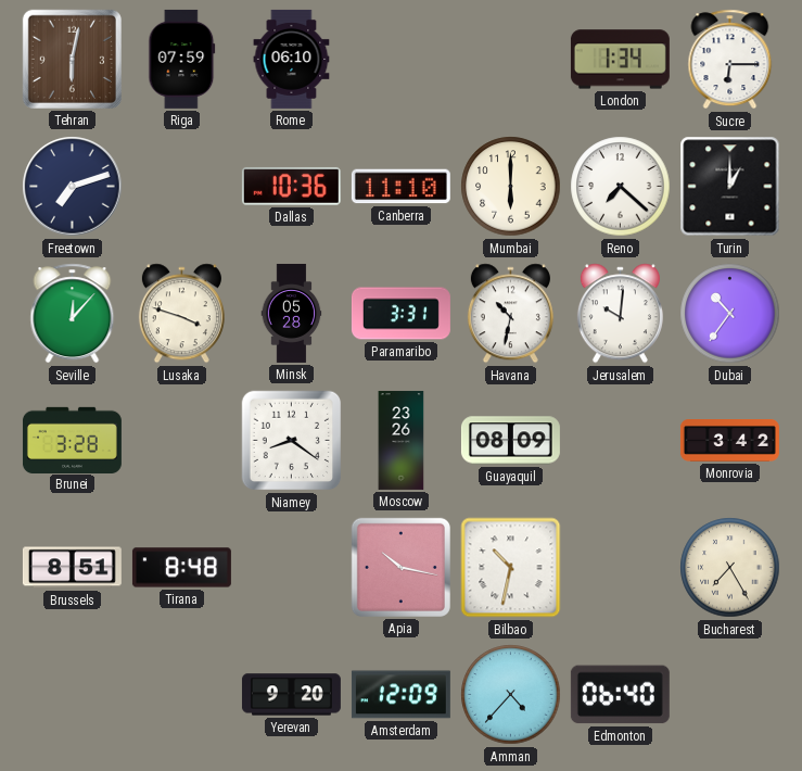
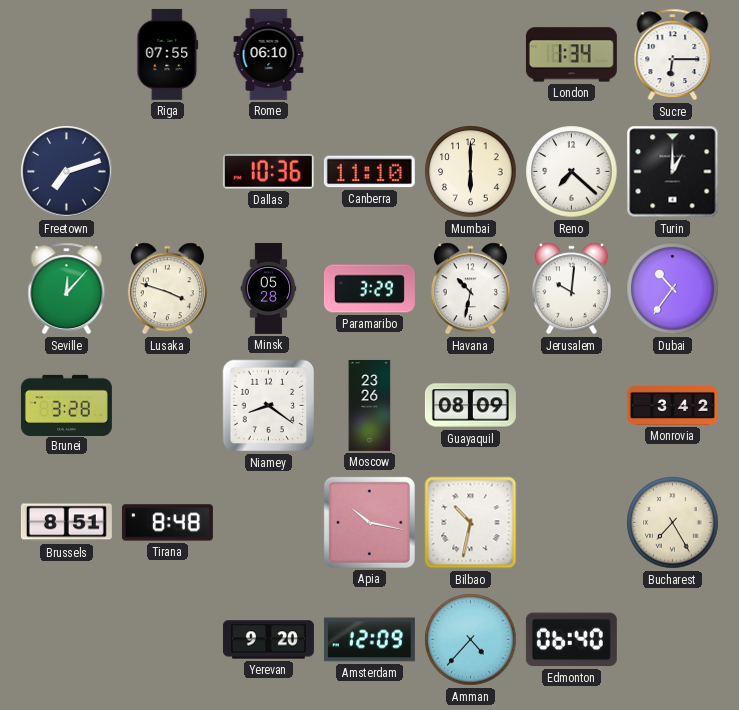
Tehran: 6:02 -> none (72, 59)
Riga: 07:59 -> 07:55 (168, 54)
Paramaribo: 3:31 -> 3:29 (369, 289)
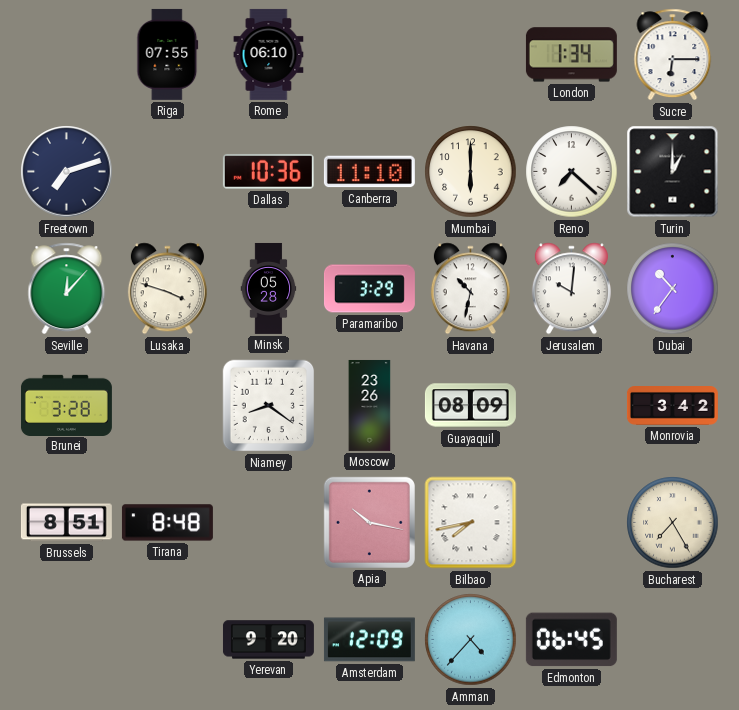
Bilbao: 10:32 -> 7:43 (471, 523)
Edmonton: 06:40 -> 06:45 (571, 640)
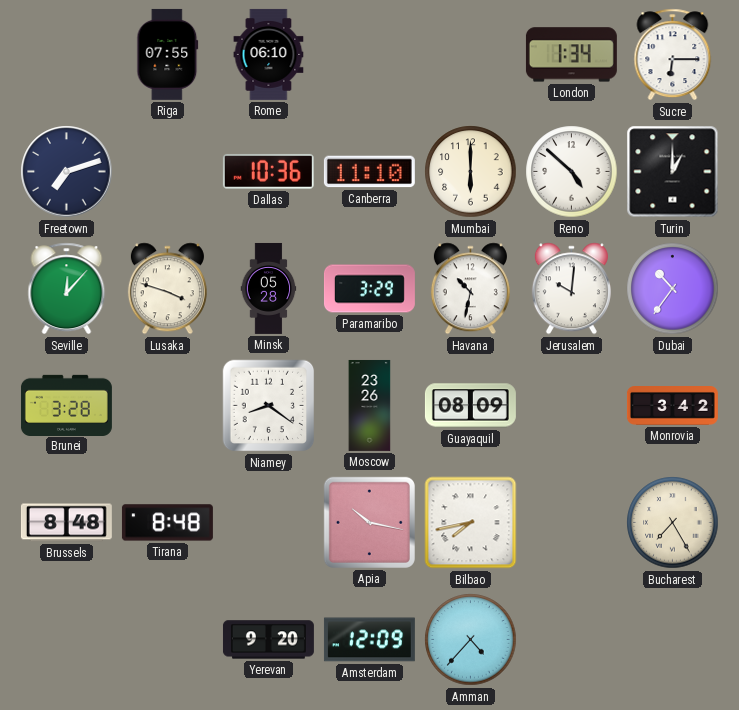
Reno: 7:22 -> 4:52 (572, 172)
Brussels: 8:51 -> 8:48 (66, 523)
Edmonton: 06:45 -> none (571, 640)
